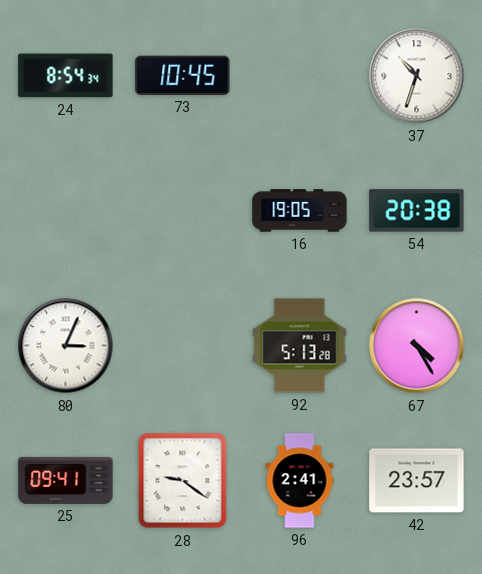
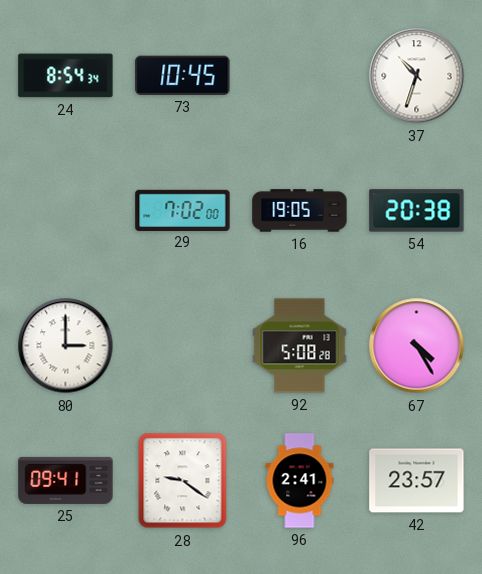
29: none -> 7:02 (183, 210)
80: 3:04 -> 3:00 (66, 346)
92: 5:13 -> 5:08 (300, 346)
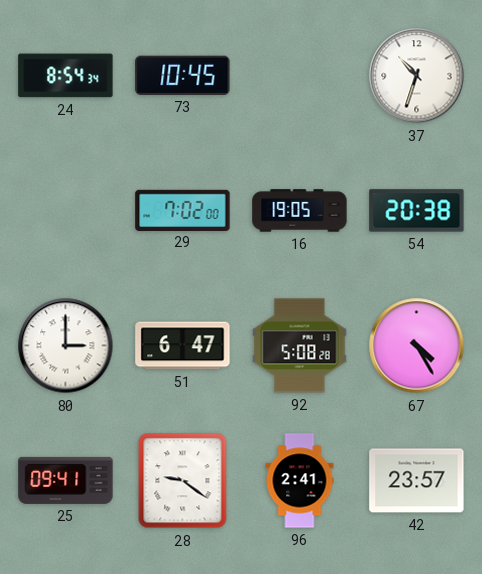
51: none -> 6:47 (183, 346)
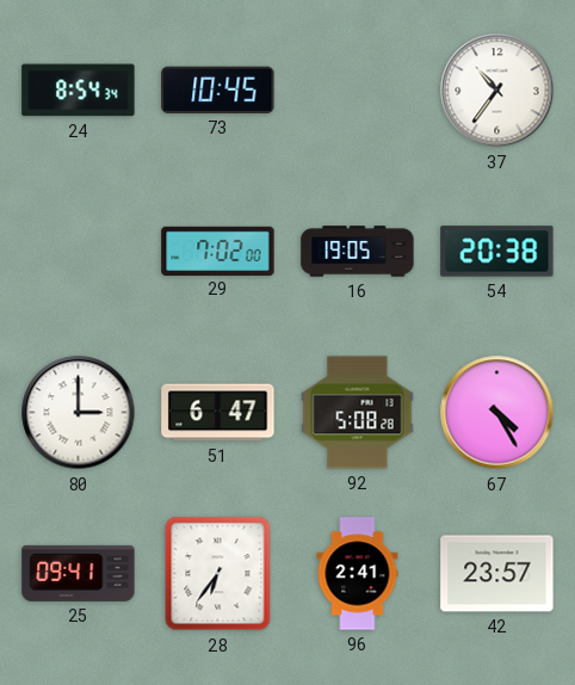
37: 10:33 -> 10:36 (497, 91)
28: 9:21 -> 6:36 (218, 574)
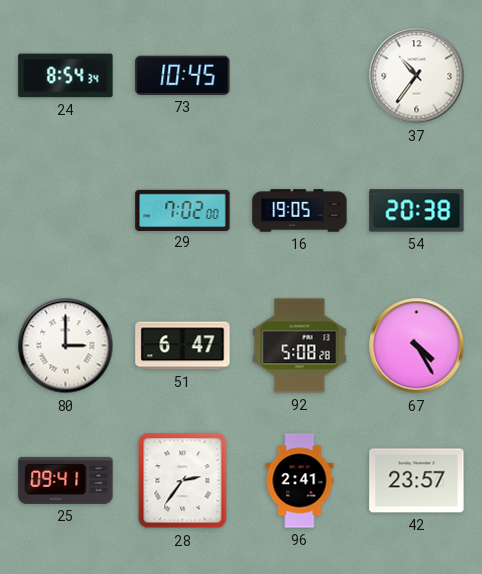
28: 6:36 -> 2:36 (183, 481)
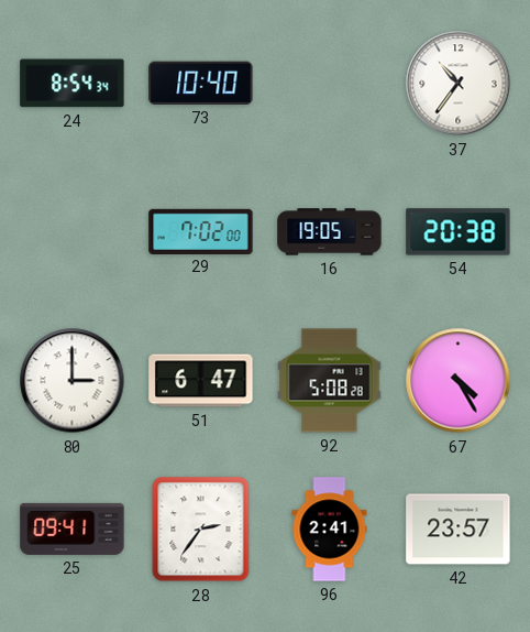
73: 10:45 -> 10:40 (201, 83)
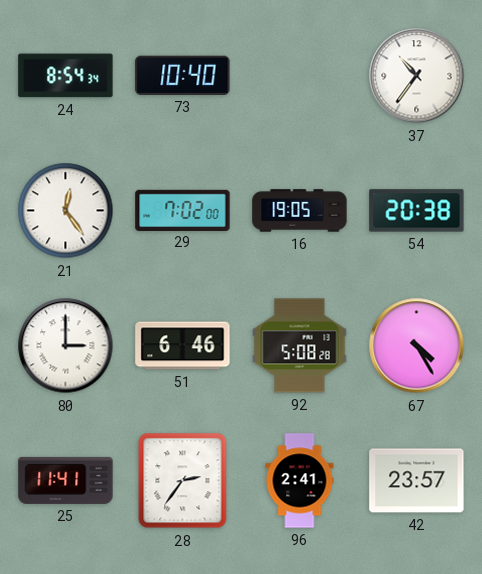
21: none -> 12:24 (66, 211)
51: 6:47 -> 6:46 (183, 346)
25: 09:41 -> 11:41 (66, 480)
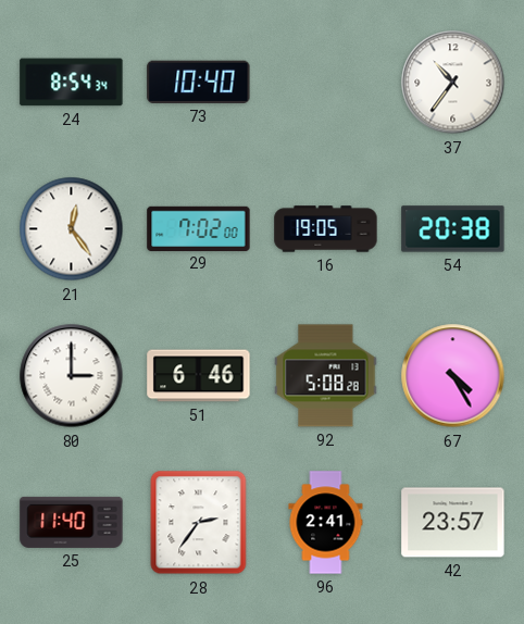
25: 11:41 -> 11:40 (72, 522)
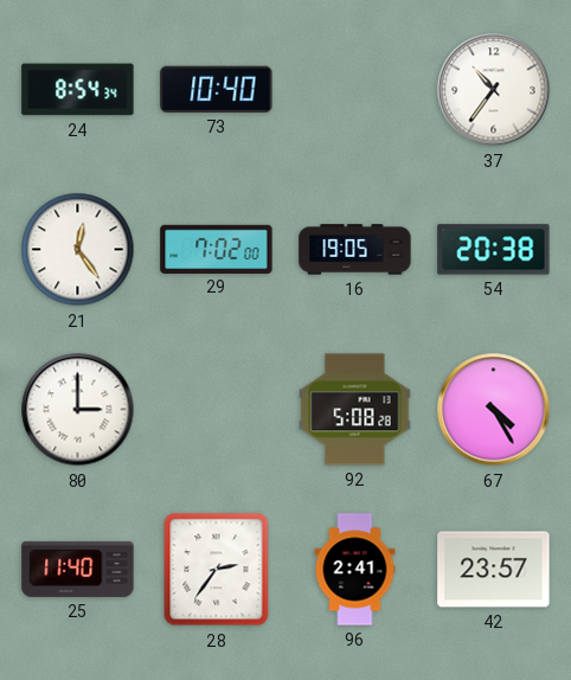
51: 6:46 -> none (199, 376)
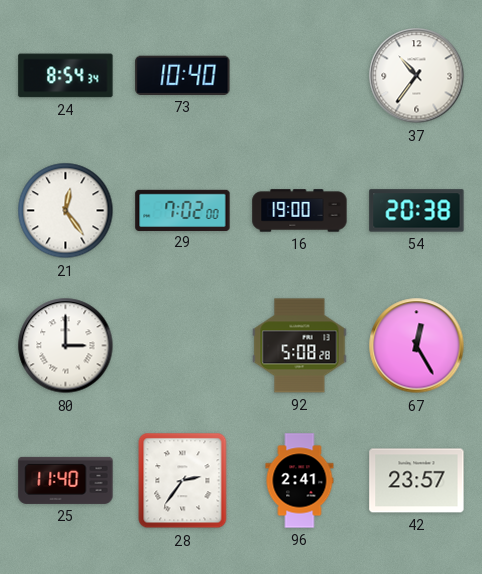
16: 19:05 -> 19:00 (300, 211)
67: 4:25 -> 12:25 (417, 346)
